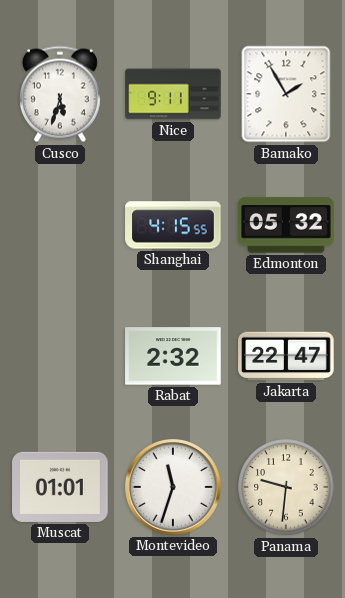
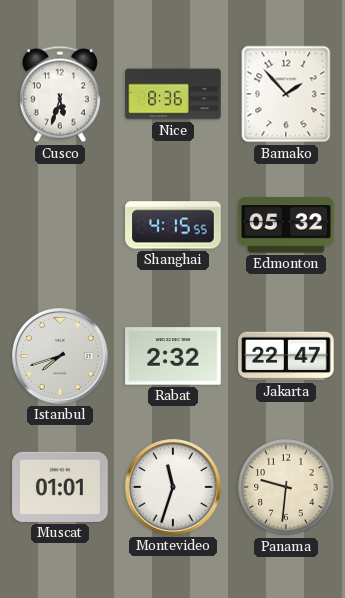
Nice: 9:11 -> 8:36 (173, 94)
Bamako: 1:55 -> 1:53 (286, 94)
Istanbul: none -> 7:42 (61, 357)
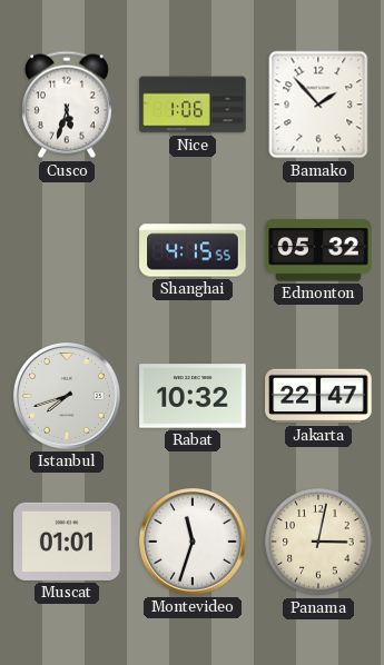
Nice: 8:36 -> 1:06 (193, 105)
Rabat: 2:32 -> 10:32 (193, 396)
Panama: 9:31 -> 3:02 (318, 542)
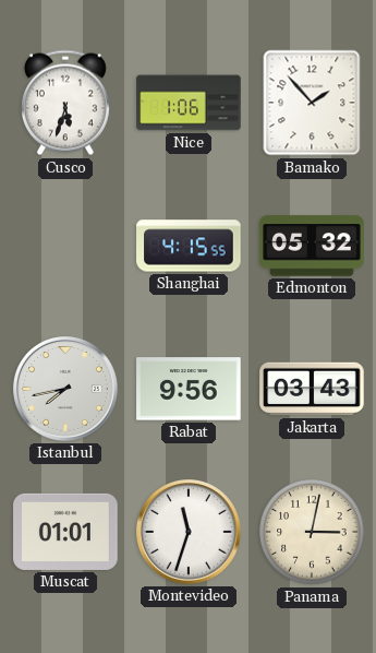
Istanbul: 7:42 -> 7:43 (66, 390)
Rabat: 10:32 -> 9:56 (189, 389)
Jakarta: 22:47 -> 03:43 (312, 389)
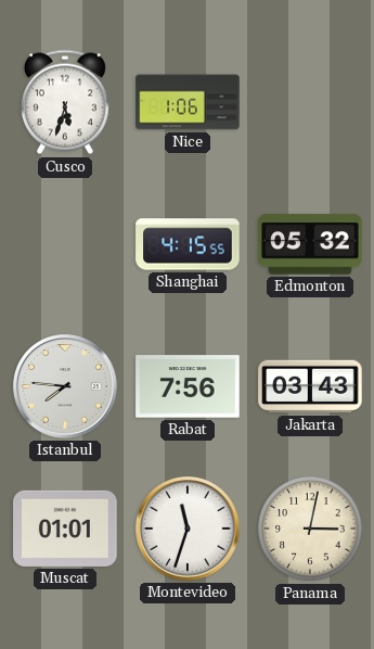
Bamako: 1:53 -> none (312, 103)
Istanbul: 7:43 -> 7:46 (66, 387)
Rabat: 9:56 -> 7:56 (188, 386)
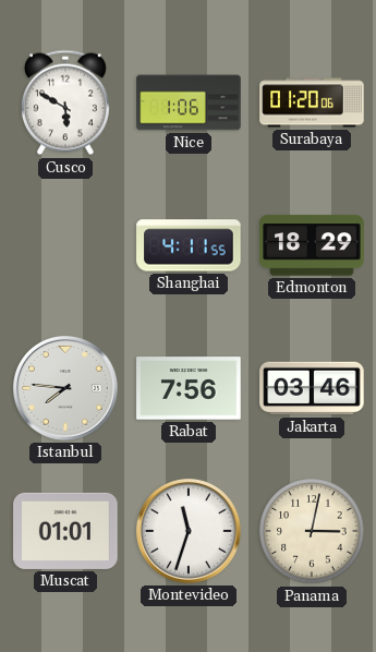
Cusco: 5:33 -> 5:50 (65, 102)
Surabaya: none -> 01:20 (312, 102)
Shanghai: 4:15 -> 4:11 (189, 245)
Edmonton: 05:32 -> 18:29 (312, 245)
Jakarta: 03:43 -> 03:46 (312, 388)
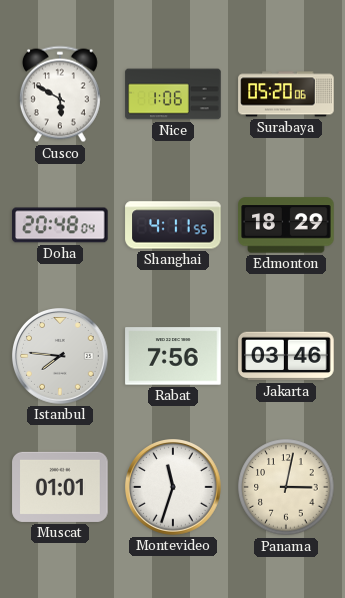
Surabaya: 01:20 -> 05:20 (286, 94)
Doha: none -> 20:48 (60, 225)
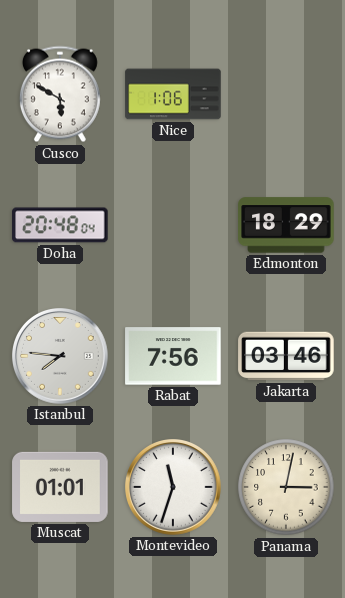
Surabaya: 05:20 -> none (286, 94)
Shanghai: 4:11 -> none (173, 225)
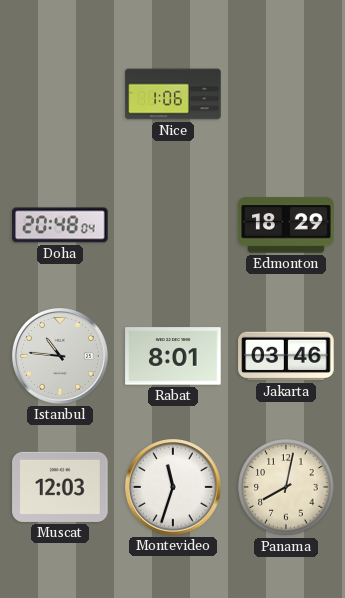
Cusco: 5:50 -> none (60, 94)
Istanbul: 7:46 -> 10:46 (61, 357)
Rabat: 7:56 -> 8:01 (173, 356)
Muscat: 01:01 -> 12:03 (60, 487)
Panama: 3:02 -> 8:02 (286, 487)
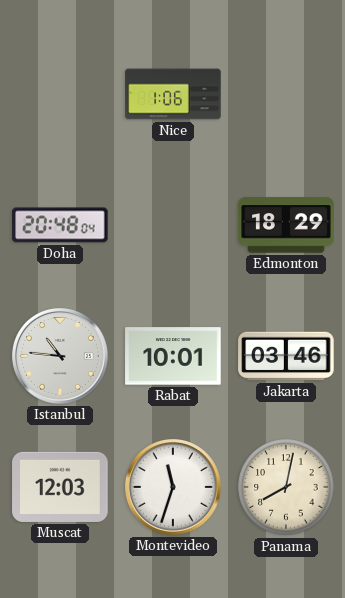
Rabat: 8:01 -> 10:01 (173, 356)
